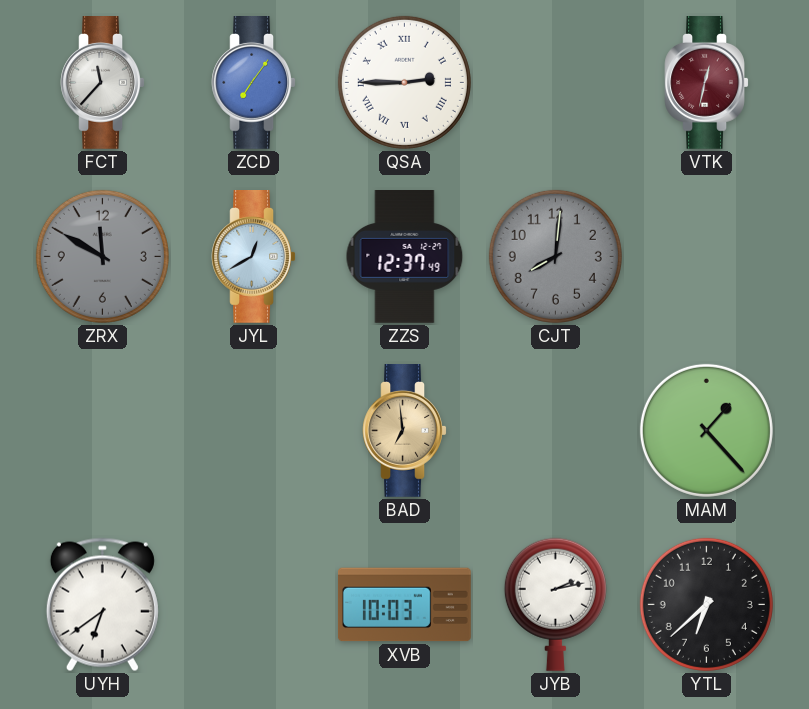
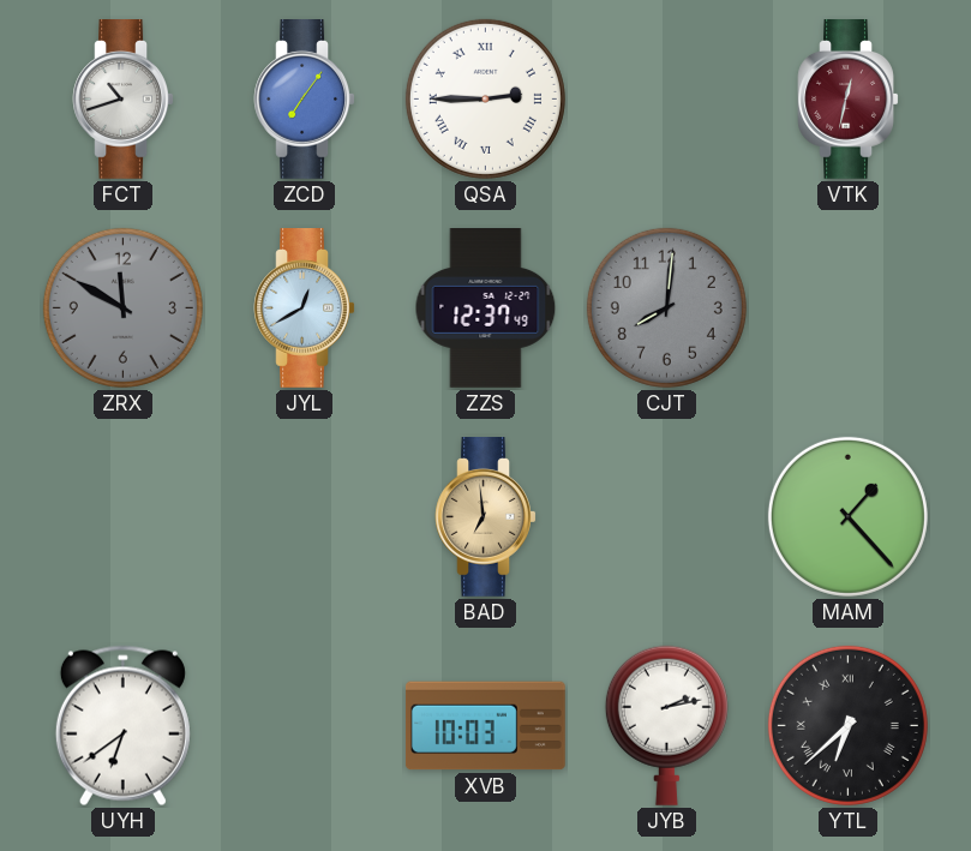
FCT: 11:37 -> 10:42 (124, 100)
YTL numerals: Arabic -> Roman (847, 725)
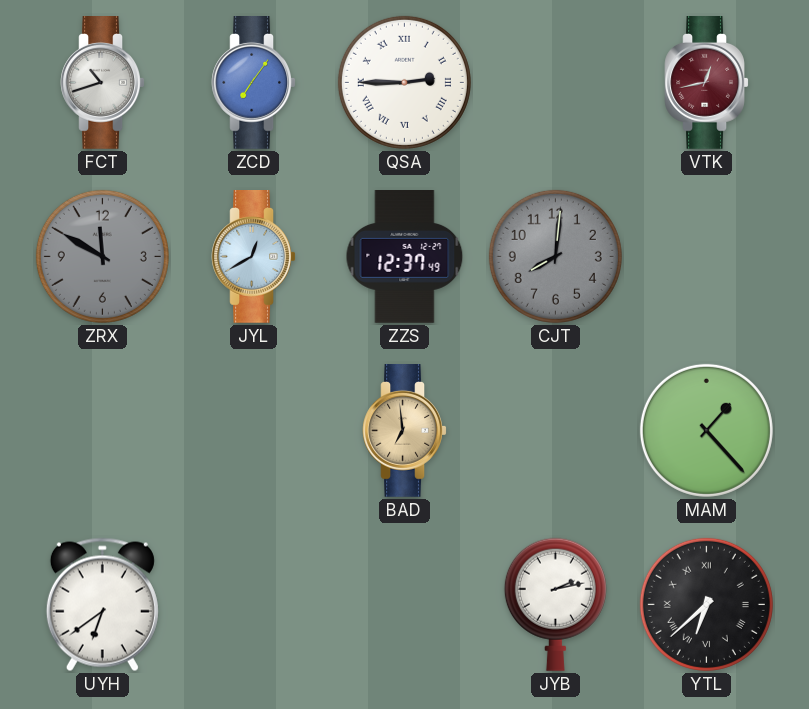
VTK: 12:32 -> 12:43 (707, 83)
XVB: 10:03 -> none (485, 726)
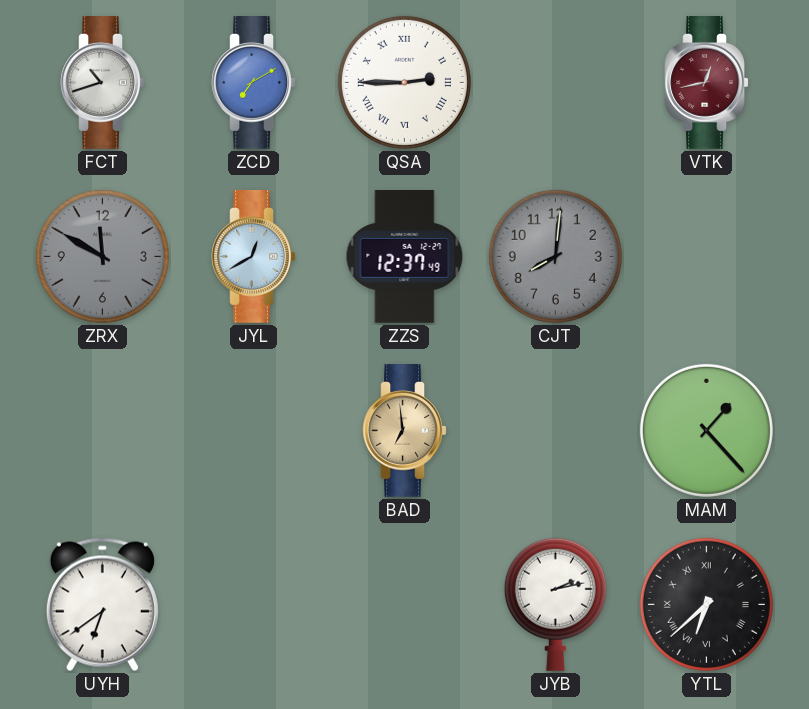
ZCD: 7:06 -> 7:10 (254, 83)
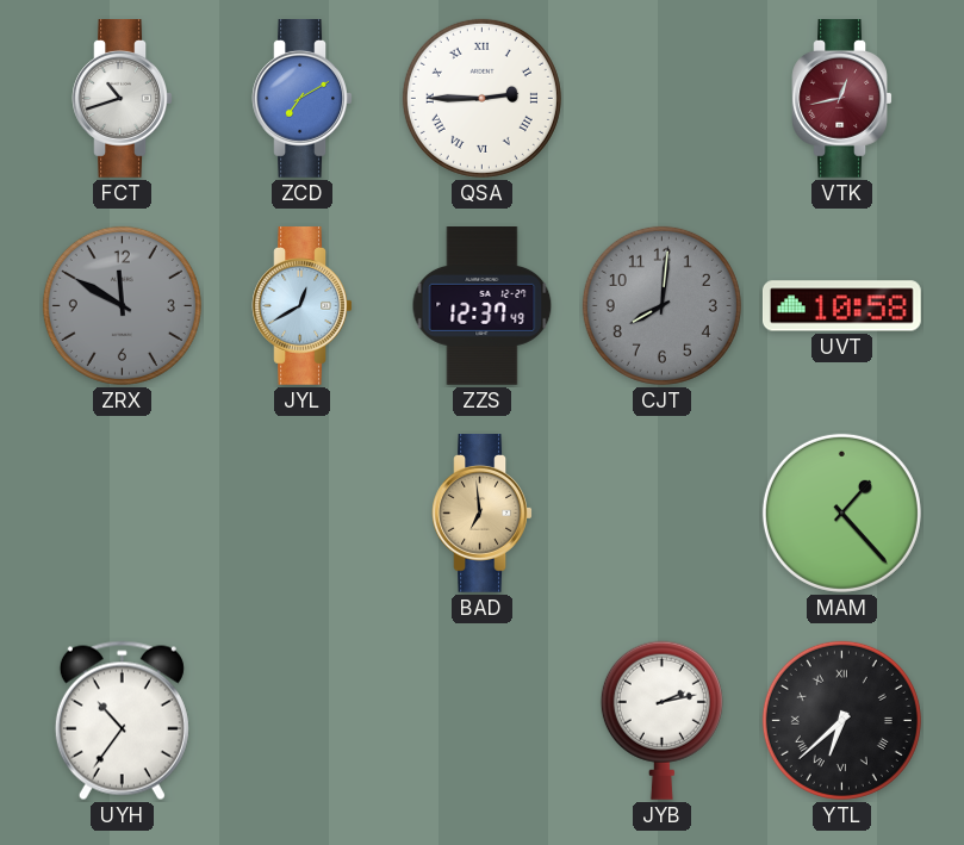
UVT: none -> 10:58 (841, 306)
UYH: 6:39 -> 10:36 (122, 721)
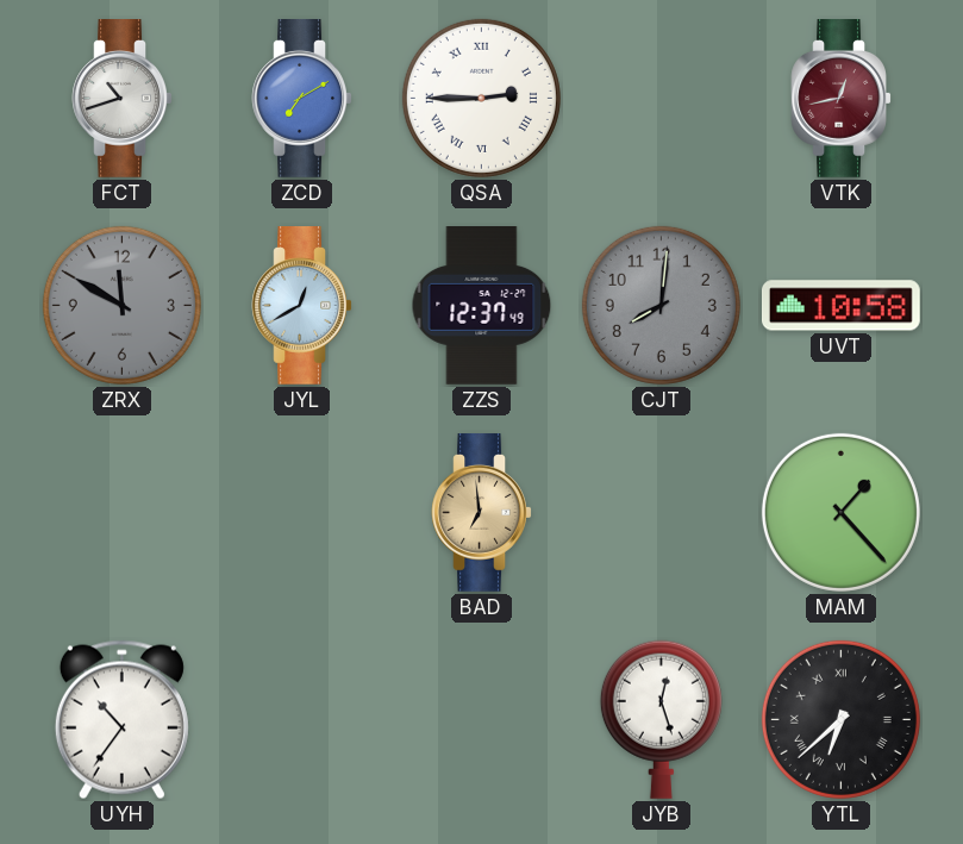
JYB: 2:13 -> 12:27 (661, 719)
